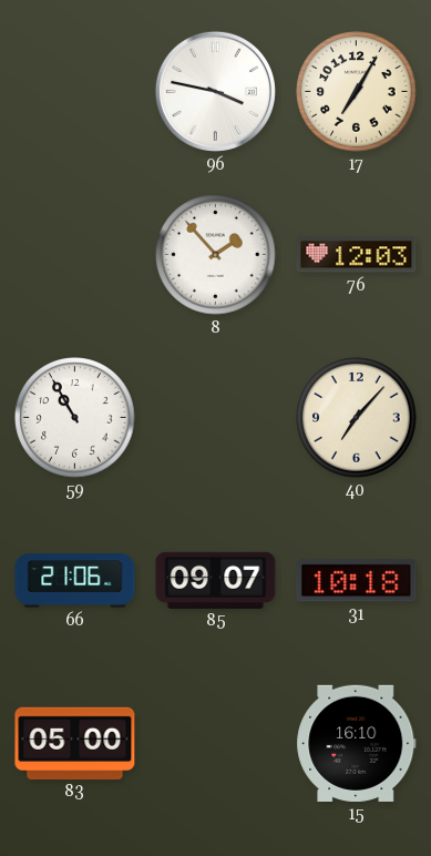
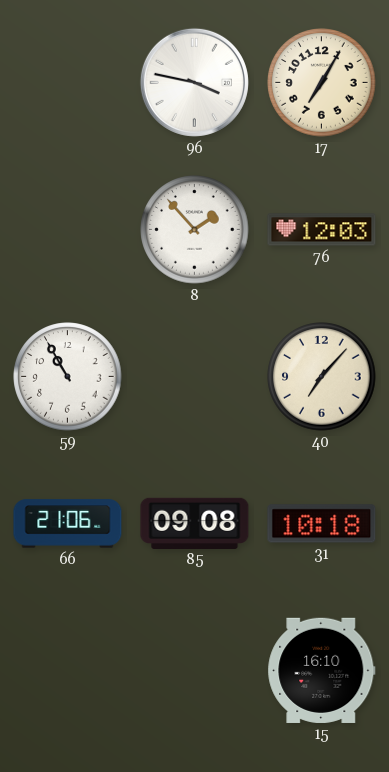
85: 09:07 -> 09:08 (195, 523)
83: 05:00 -> none (75, 743)
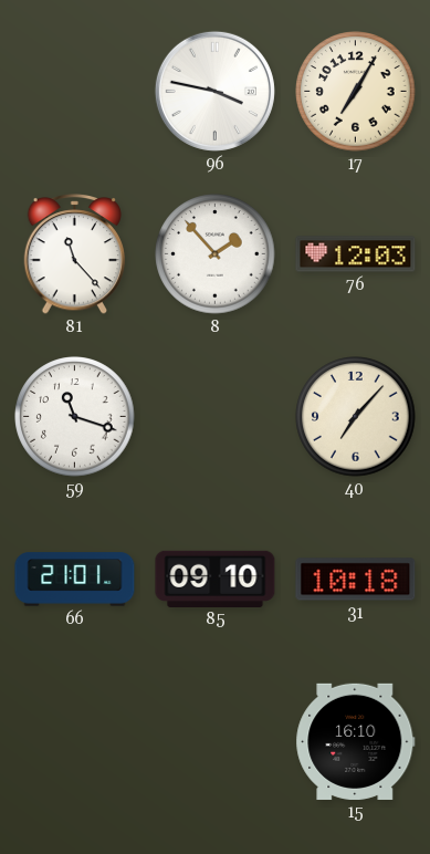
81: none -> 11:23 (75, 254)
59: 10:55 -> 11:18 (75, 417)
66: 21:06 -> 21:01 (75, 580)
85: 09:08 -> 09:10 (216, 579)
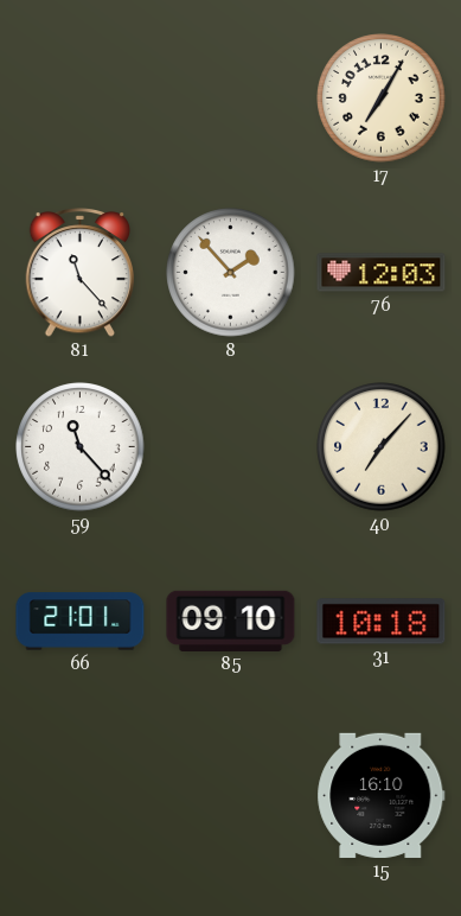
96: 3:47 -> none (214, 91)
59: 11:18 -> 11:23 (81, 447)
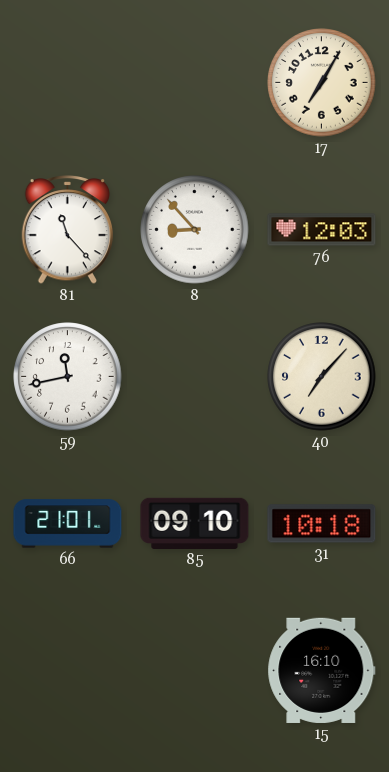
8: 1:53 -> 8:53 (195, 230)
59: 11:23 -> 11:43 (68, 377)
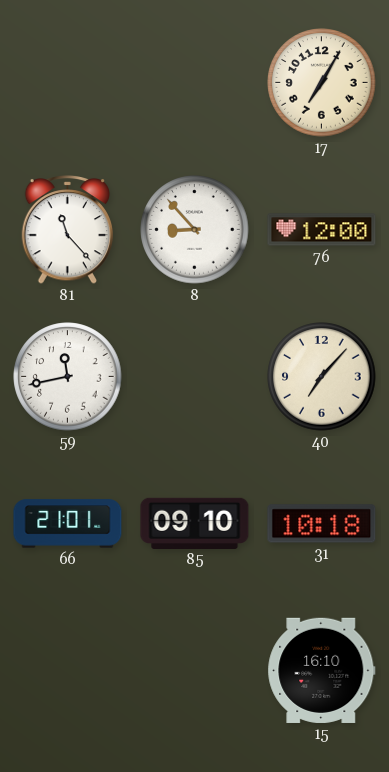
76: 12:03 -> 12:00 (322, 230)
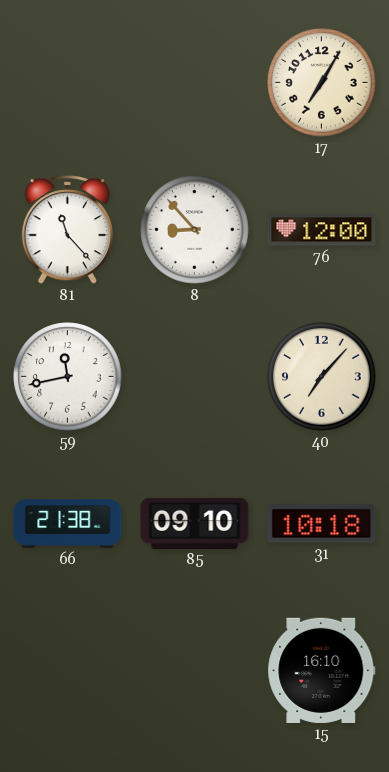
66: 21:01 -> 21:38 (68, 524)
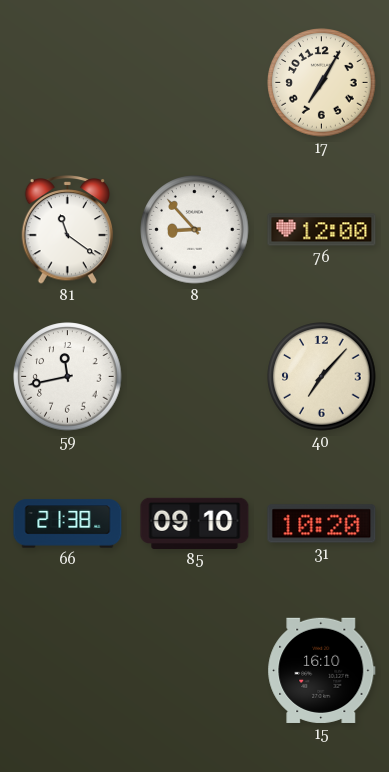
81: 11:23 -> 11:21 (68, 230)
31: 10:18 -> 10:20 (322, 524)
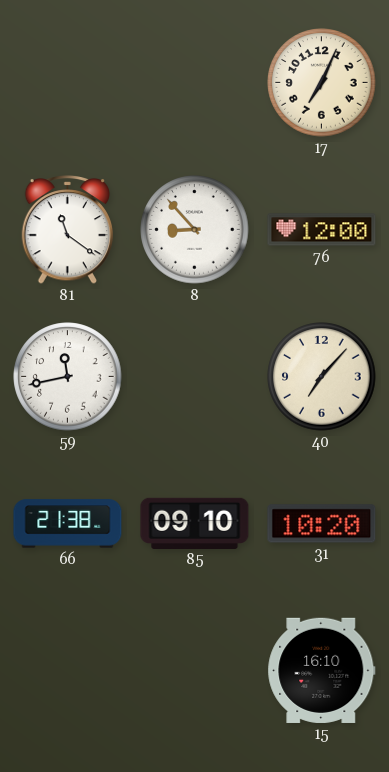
17: 7:05 -> 7:04 (322, 83)
